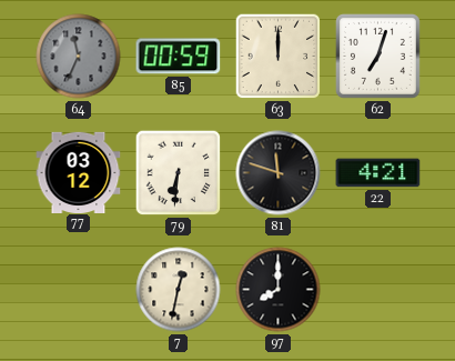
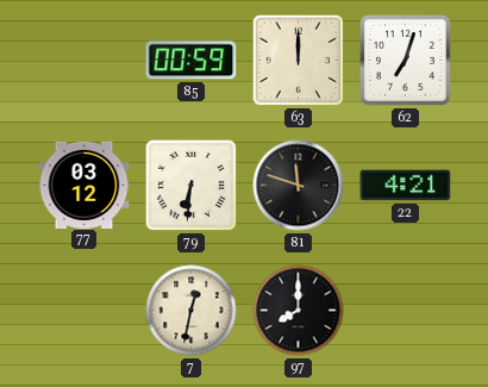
64: 11:34 -> none (79, 57)
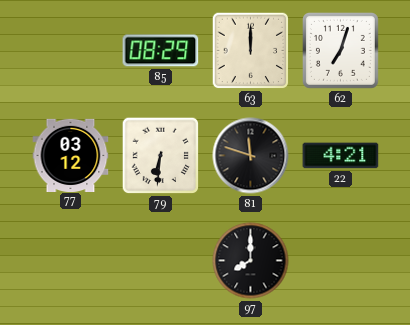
85: 00:59 -> 08:29 (161, 51)
7: 12:32 -> none (192, 311)
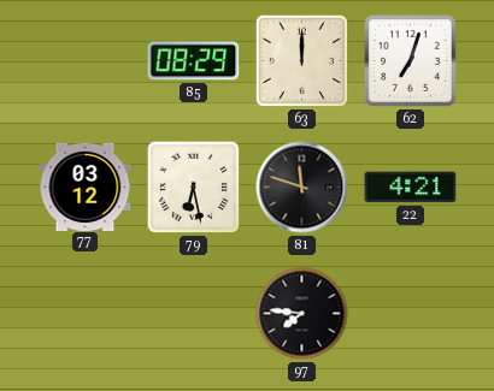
79: 6:31 -> 6:28 (194, 188)
97: 8:00 -> 7:46 (302, 314)
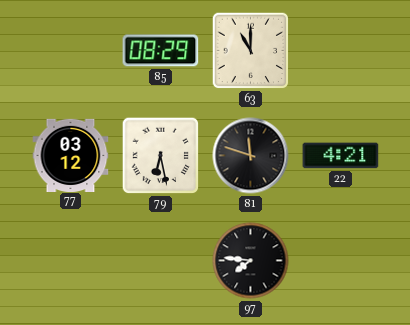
63: 12:00 -> 11:00 (251, 51)
62: 7:03 -> none (410, 60)
